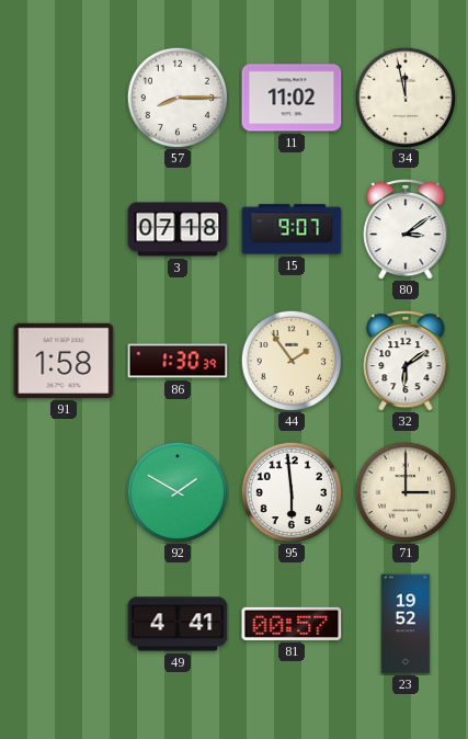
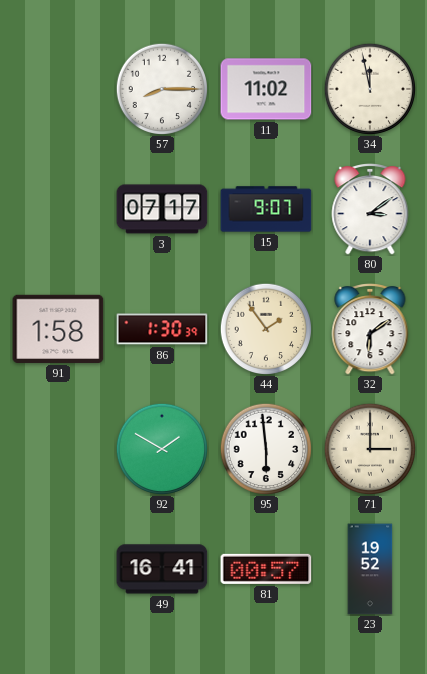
3: 07:18 -> 07:17 (162, 209)
49: 4:41 -> 16:41 (162, 569)
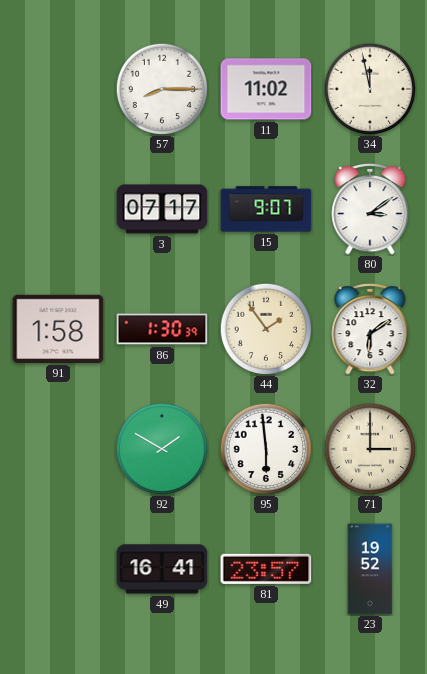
81: 00:57 -> 23:57 (266, 569)
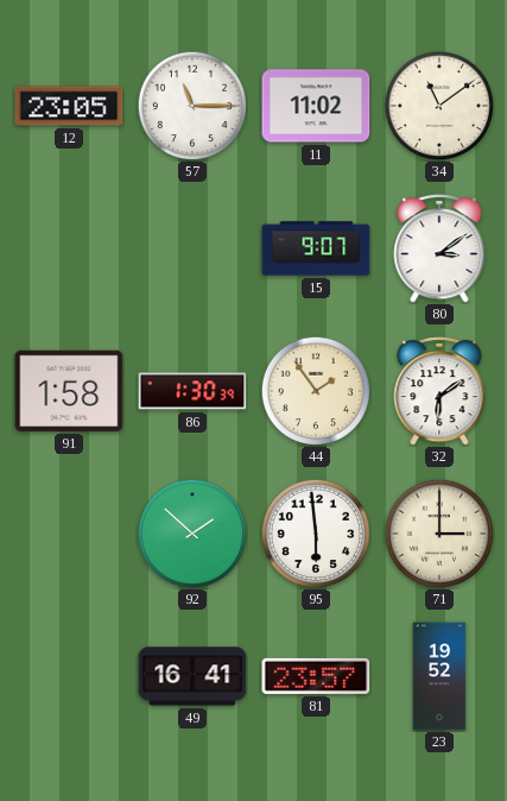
12: none -> 23:05 (69, 106)
57: 8:15 -> 11:15 (191, 105)
34: 11:58 -> 11:09 (438, 105)
3: 07:17 -> none (162, 209)
92: 1:50 -> 1:52 (191, 532)
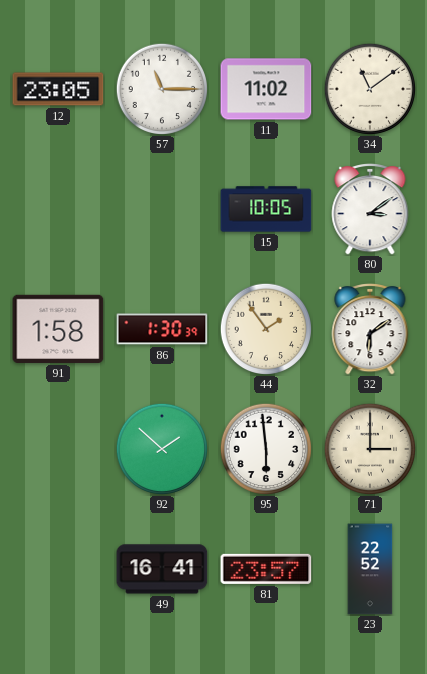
15: 9:07 -> 10:05 (266, 209)
23: 19:52 -> 22:52 (370, 569)
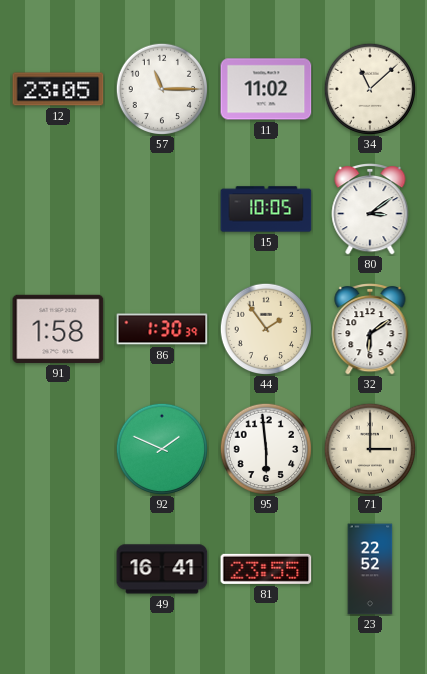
34: 11:09 -> 11:08 (369, 88)
92: 1:52 -> 1:49 (161, 448)
81: 23:57 -> 23:55 (266, 569)
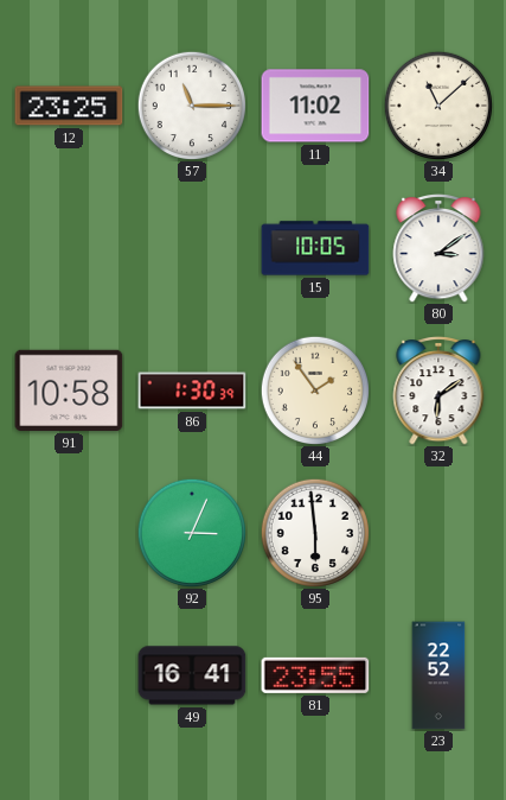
12: 23:05 -> 23:25 (69, 106)
91: 1:58 -> 10:58 (69, 391)
92: 1:49 -> 3:04 (191, 532)
71: 3:00 -> none (369, 448)
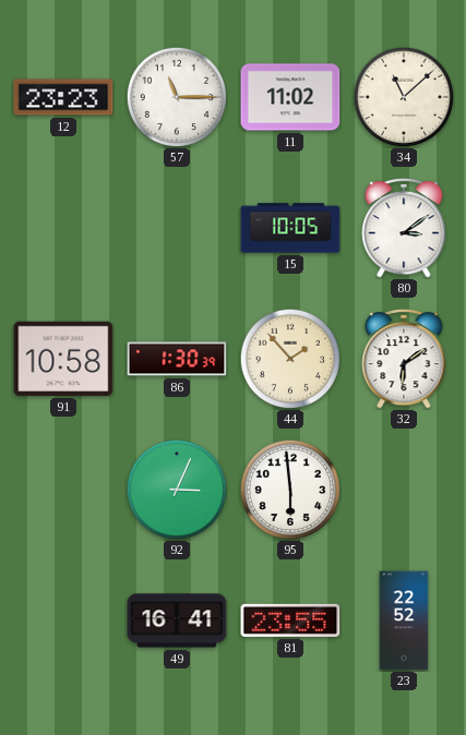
12: 23:25 -> 23:23 (63, 97)
44: 1:54 -> 1:53 (289, 358)
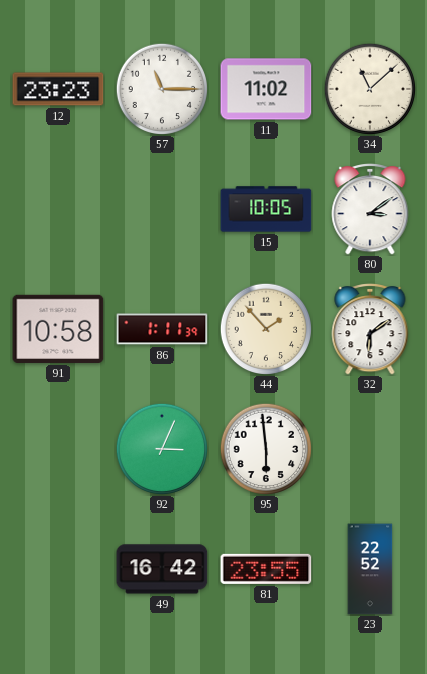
86: 1:30 -> 1:11 (162, 329)
49: 16:41 -> 16:42 (162, 569)
